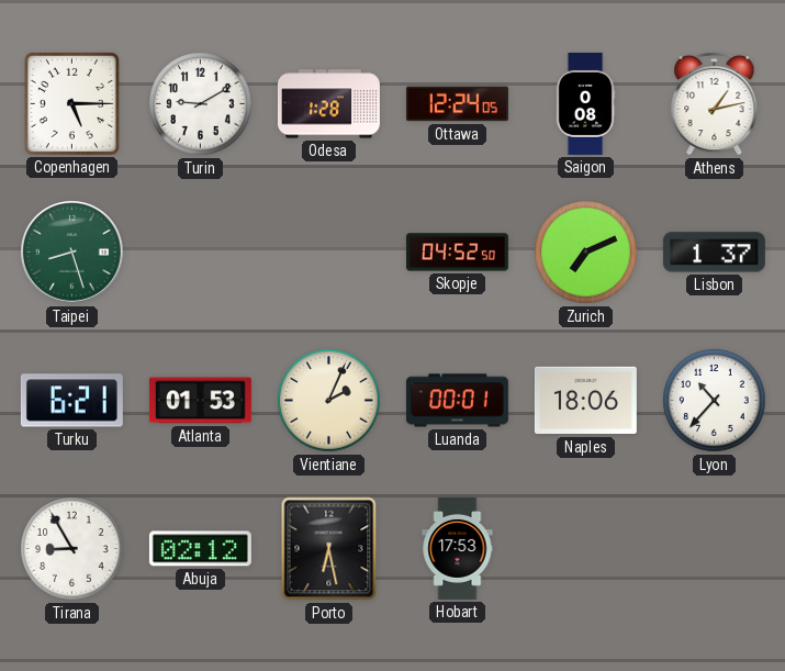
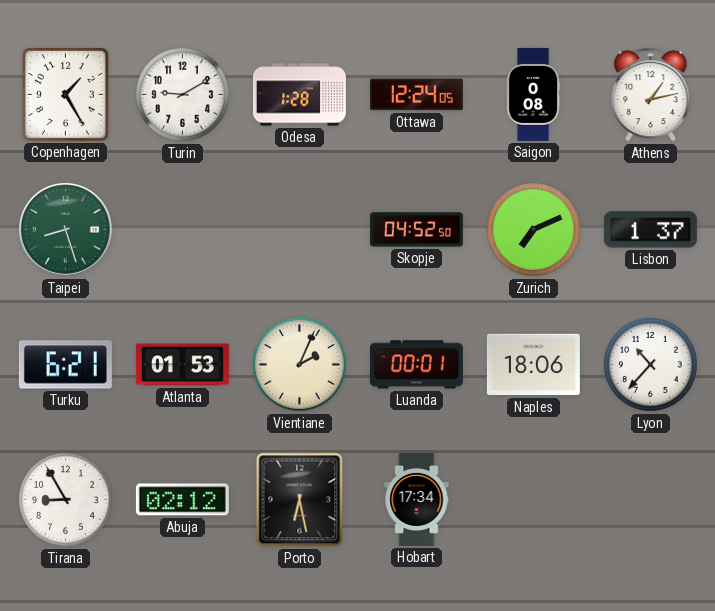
Copenhagen: 5:15 -> 1:25 (65, 94)
Hobart: 17:53 -> 17:34 (417, 499)
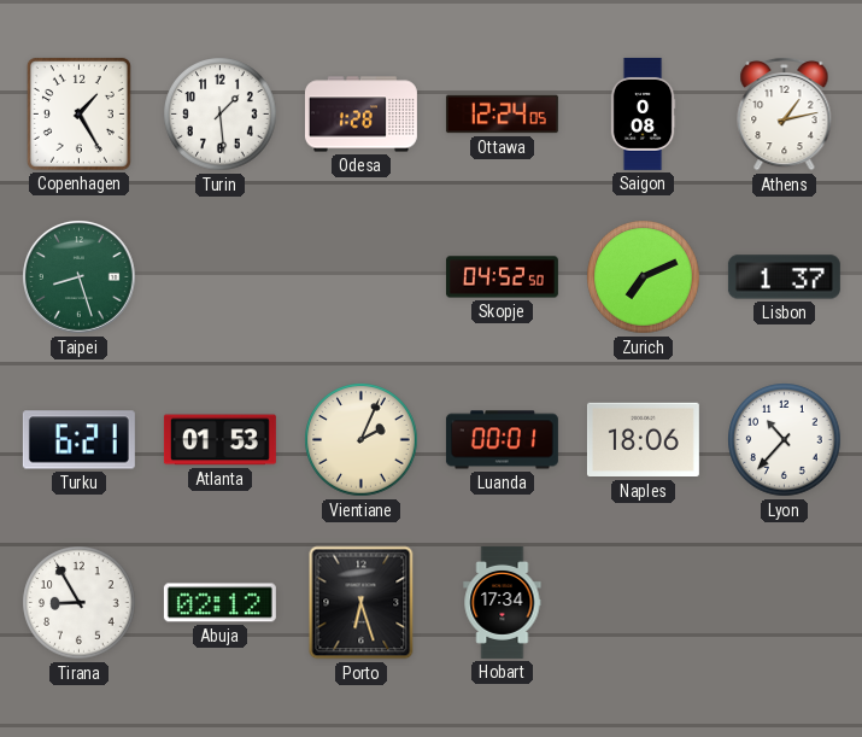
Turin: 9:10 -> 1:29 (221, 115)
Porto: 6:28 -> 6:27 (362, 603)
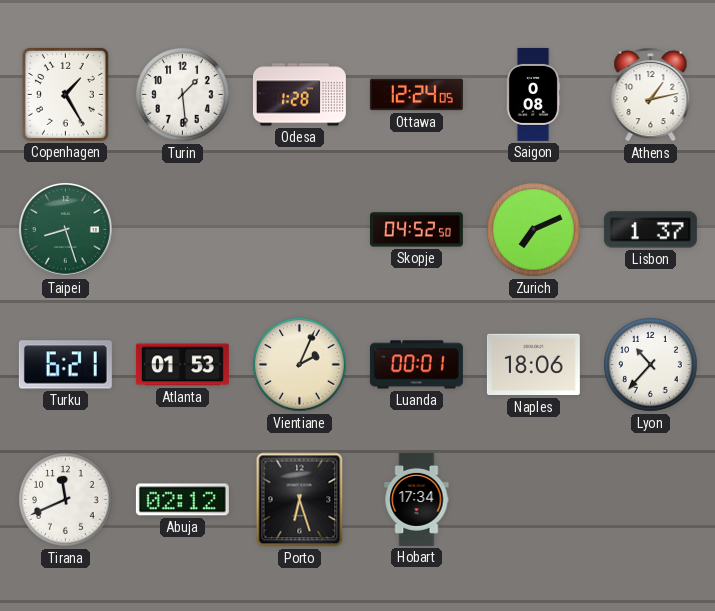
Tirana: 8:55 -> 11:41 (66, 500)
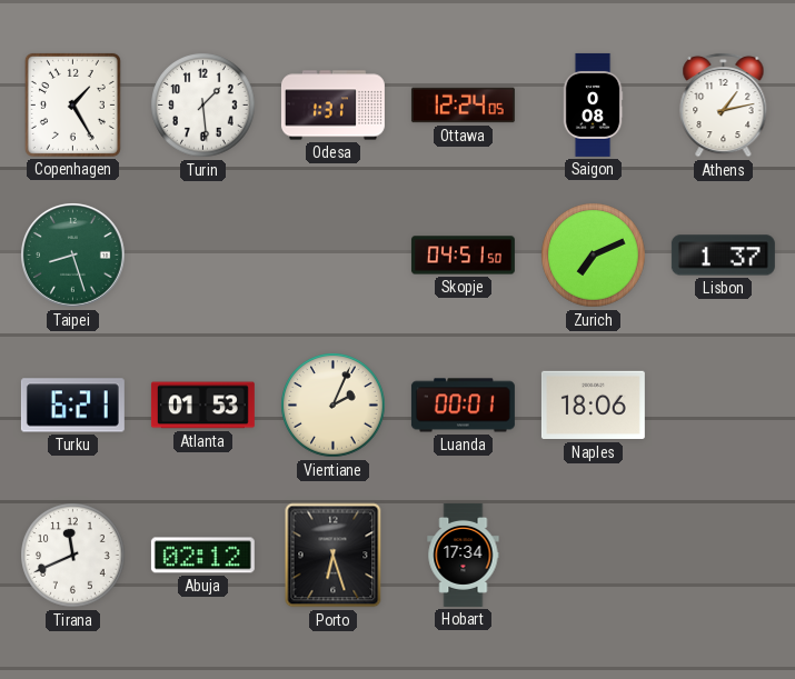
Odesa: 1:28 -> 1:31 (332, 106)
Skopje: 04:52 -> 04:51 (463, 256)
Lyon: 10:37 -> none (651, 365)
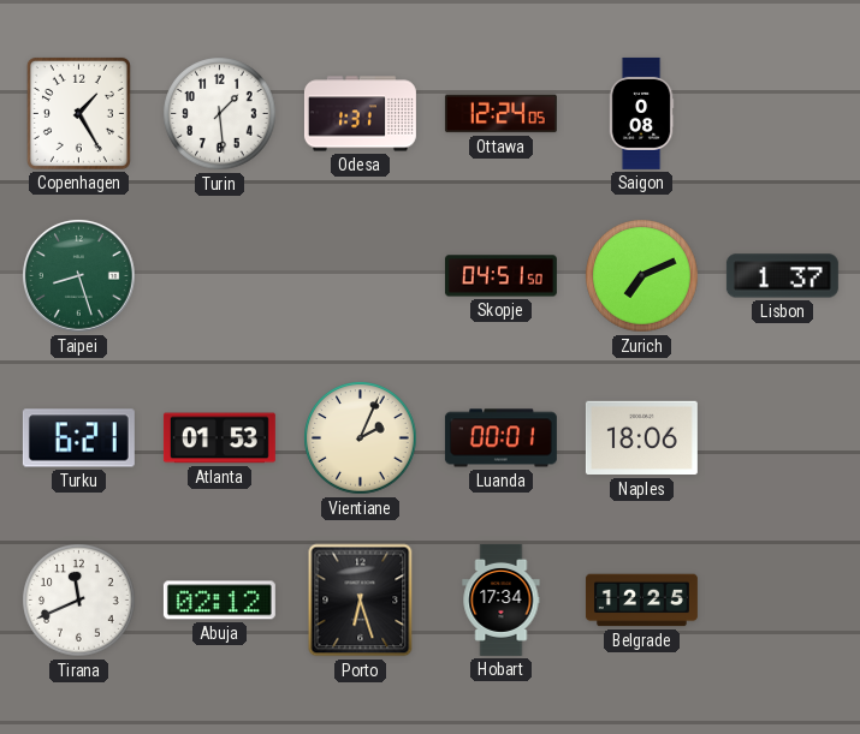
Athens: 1:13 -> none (724, 104)
Belgrade: none -> 12:25 (641, 601)
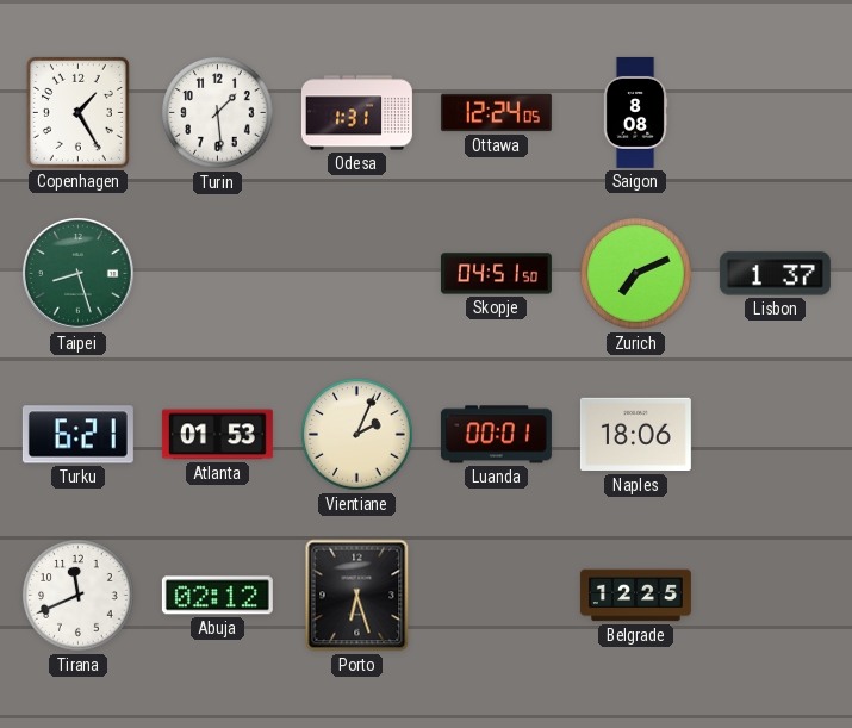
Saigon: 0:08 -> 8:08 (635, 112)
Hobart: 17:34 -> none (502, 599)
